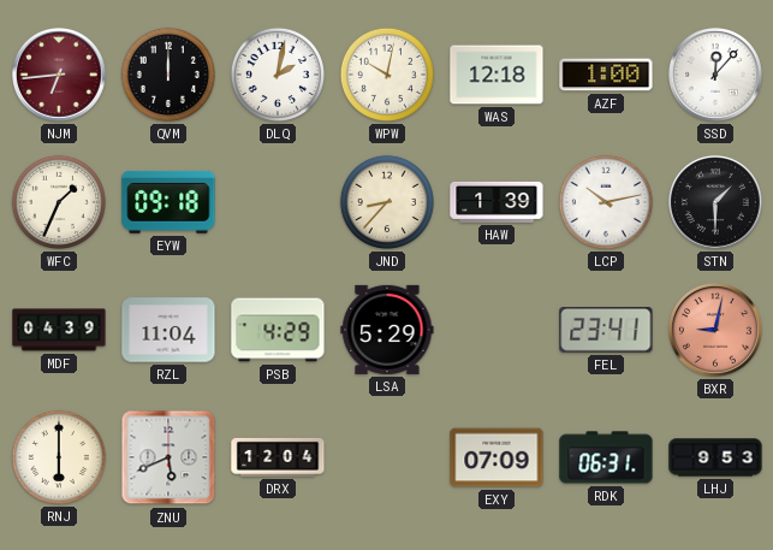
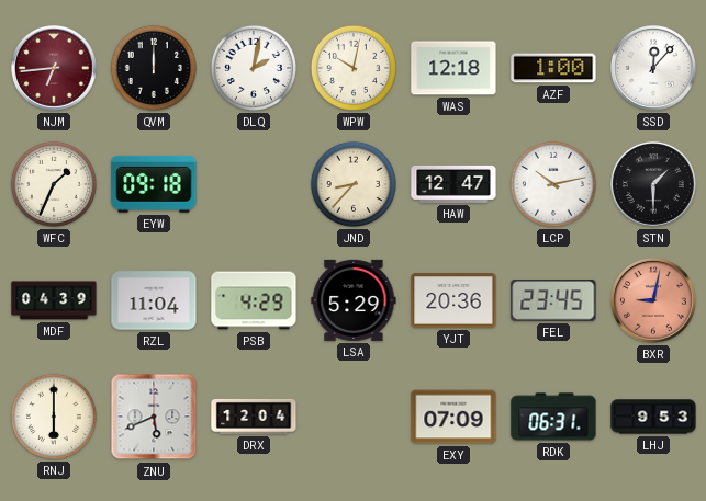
HAW: 1:39 -> 12:47 (453, 184)
YJT: none -> 20:36 (453, 300)
FEL: 23:41 -> 23:45 (553, 301)
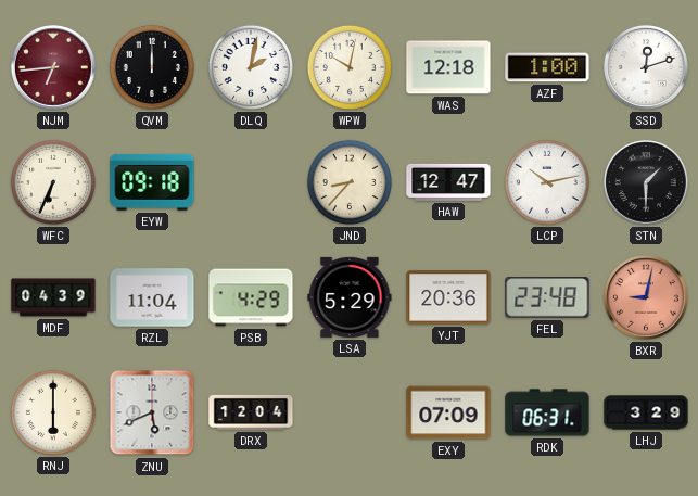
SSD: 12:07 -> 12:12 (647, 68)
WFC: 1:34 -> 6:34 (53, 182)
FEL: 23:45 -> 23:48 (547, 298)
LHJ: 9:53 -> 3:29 (646, 412)
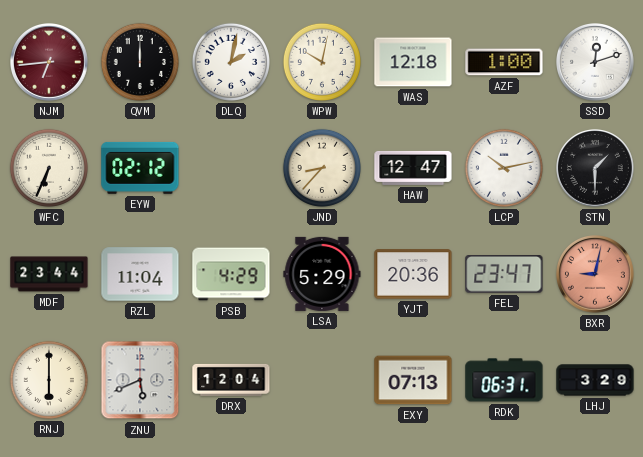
EYW: 09:18 -> 02:12 (140, 168)
MDF: 04:39 -> 23:44 (49, 274)
FEL: 23:48 -> 23:47 (504, 275)
EXY: 07:09 -> 07:13 (413, 380)
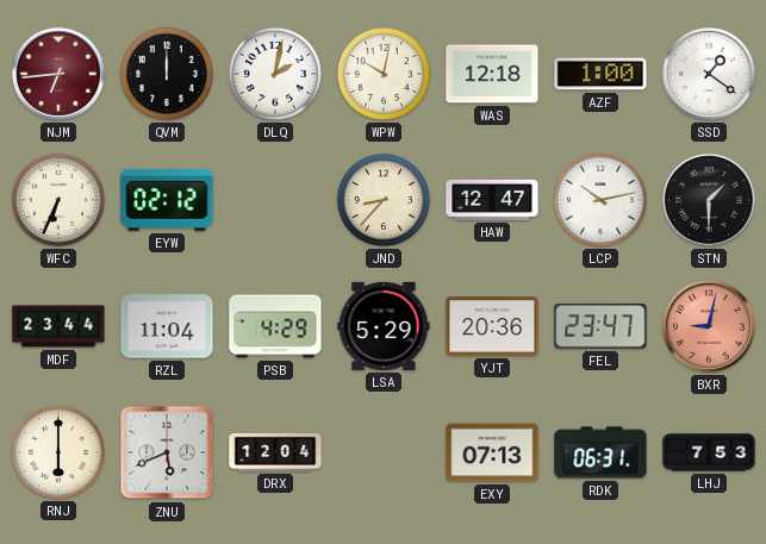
SSD: 12:12 -> 1:21 (710, 75)
LHJ: 3:29 -> 7:53 (709, 452)
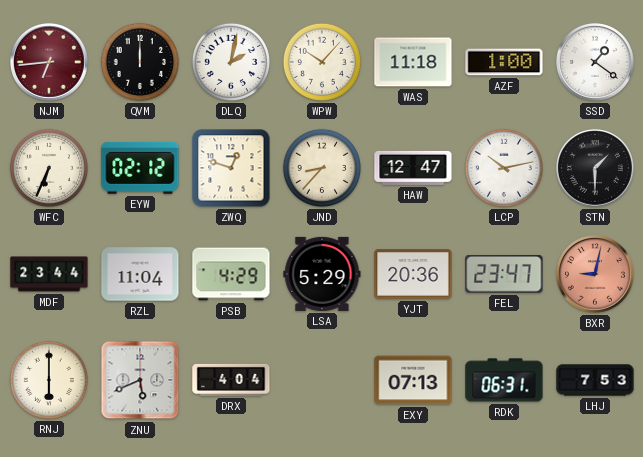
WPW: 10:02 -> 10:07 (322, 62)
WAS: 12:18 -> 11:18 (413, 62)
ZWQ: none -> 12:48 (231, 168)
DRX: 12:04 -> 4:04 (231, 380)
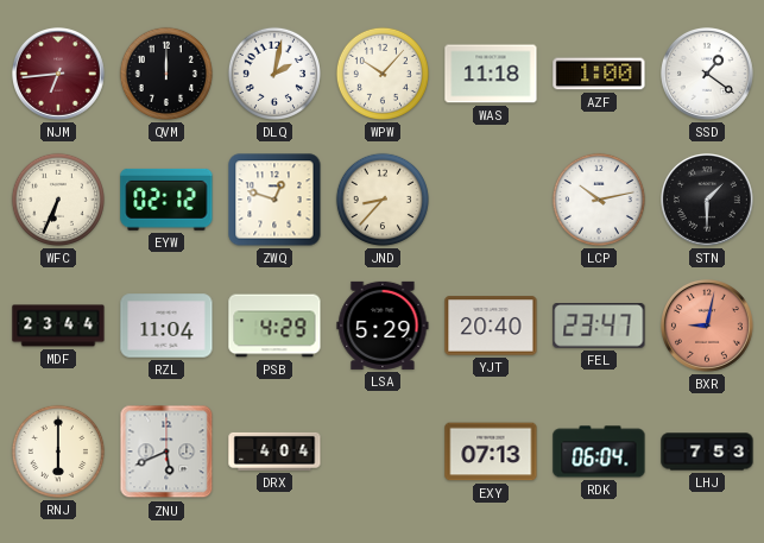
HAW: 12:47 -> none (413, 168)
YJT: 20:36 -> 20:40 (491, 326)
RDK: 06:31 -> 06:04 (599, 452)
